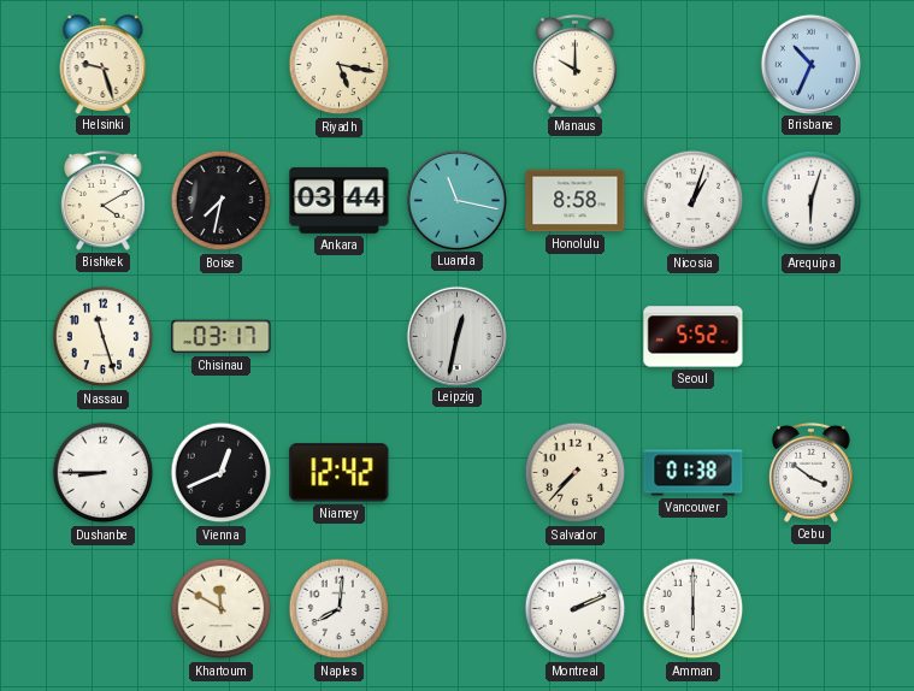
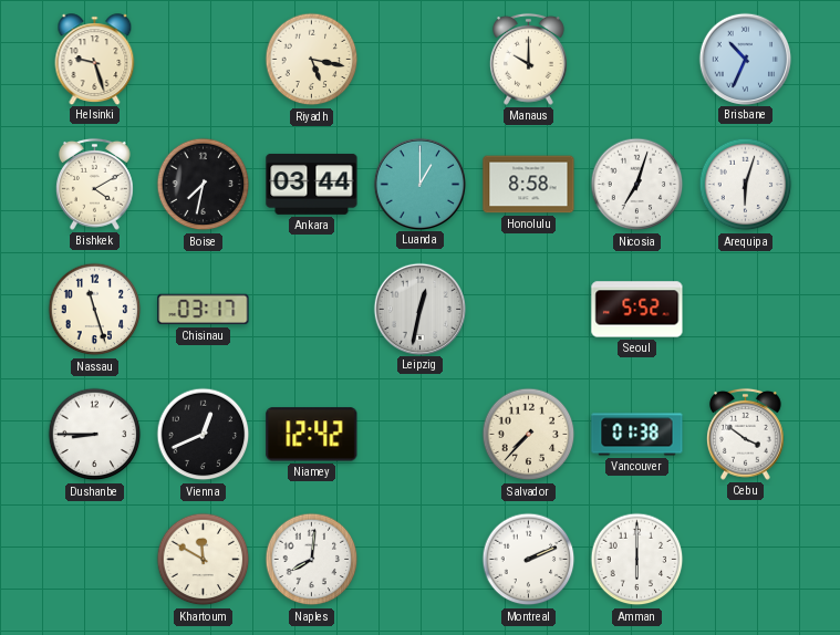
Luanda: 11:17 -> 1:00 (419, 184)
Nicosia: 1:03 -> 7:03 (637, 185)
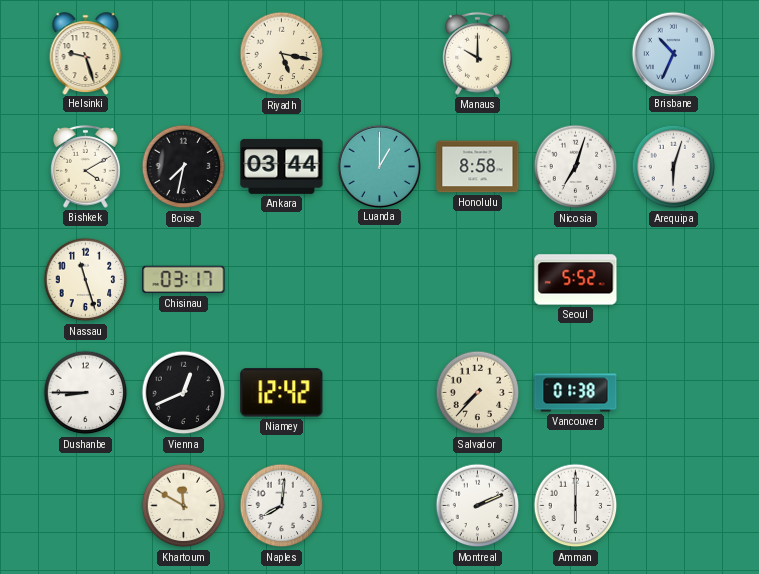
Leipzig: 12:32 -> none (419, 309)
Cebu: 3:51 -> none (746, 434)
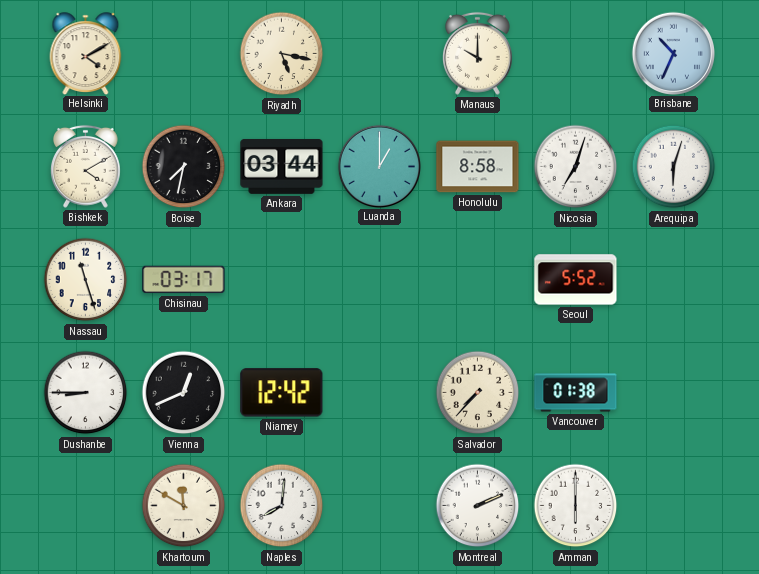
Helsinki: 9:27 -> 4:10 (86, 53)
